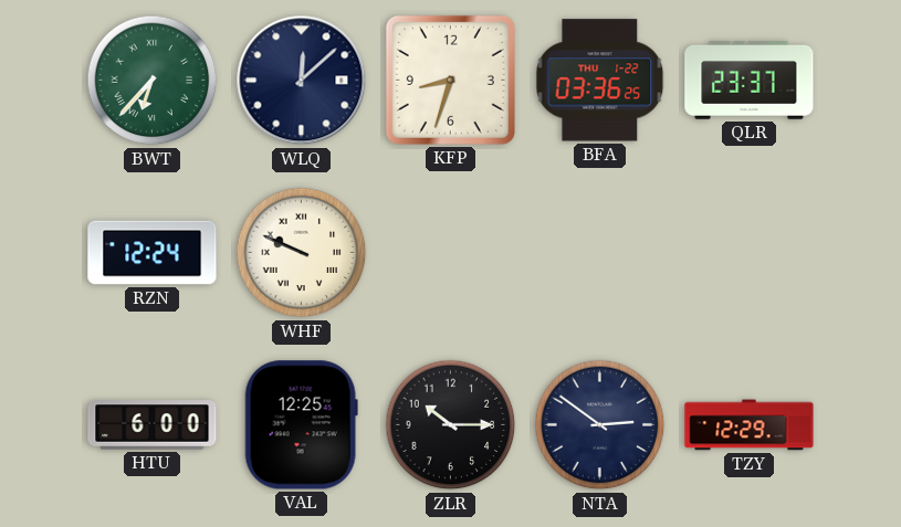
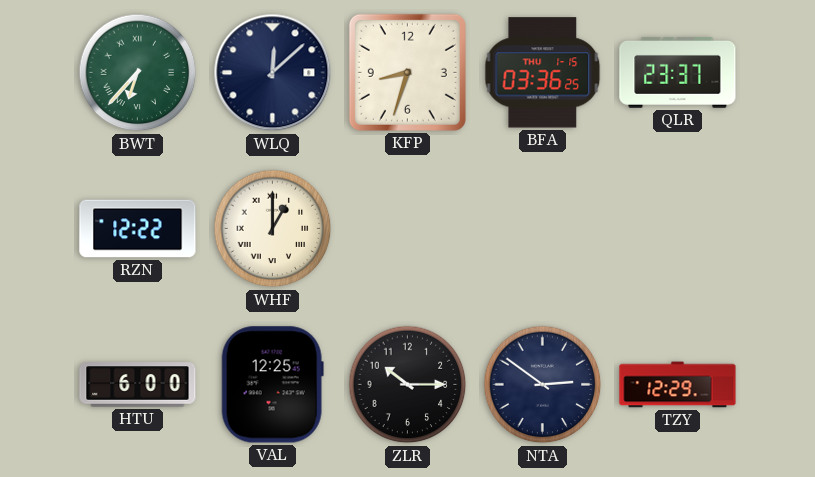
BFA date: THU 1-22 -> THU 1-15 (543, 73)
RZN: 12:24 -> 12:22 (138, 229)
WHF: 9:49 -> 1:00 (273, 229)
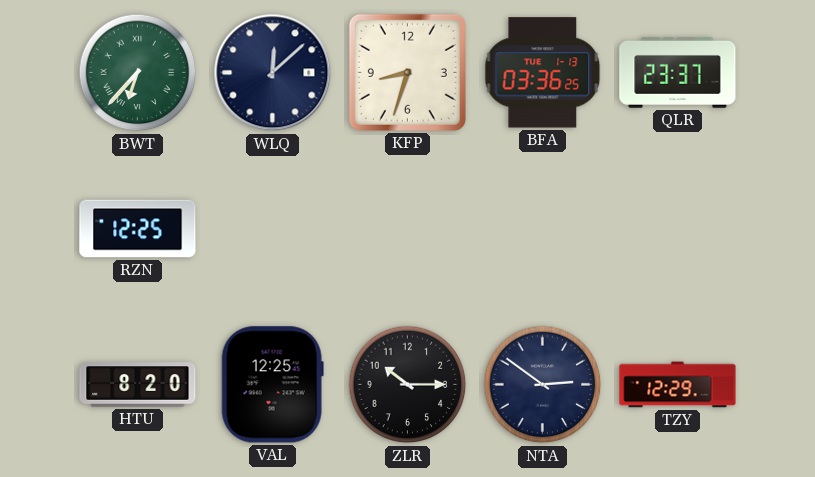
BFA date: THU 1-15 -> TUE 1-13 (543, 73)
RZN: 12:22 -> 12:25 (138, 229)
WHF: 1:00 -> none (273, 229)
HTU: 6:00 -> 8:20 (138, 385)
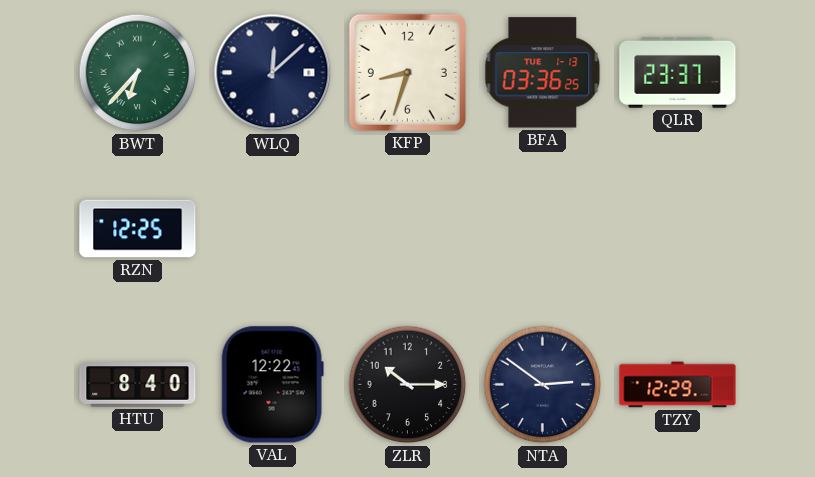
HTU: 8:20 -> 8:40 (138, 385)
VAL: 12:25 -> 12:22 (272, 385)
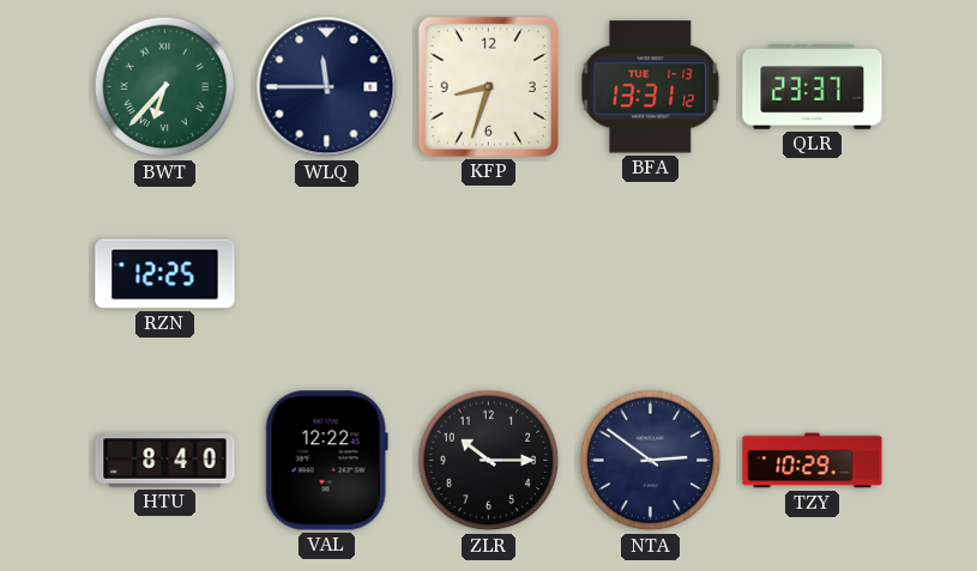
WLQ: 12:08 -> 11:45 (327, 87)
BFA: 03:36 -> 13:31 (651, 87)
TZY: 12:29 -> 10:29 (813, 461)
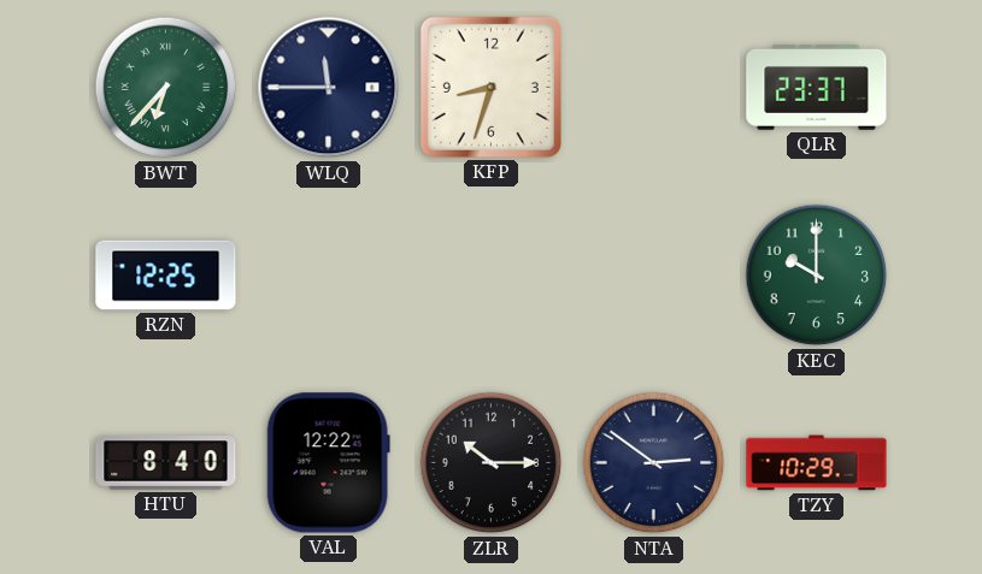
BFA: 13:31 -> none (651, 87)
KEC: none -> 10:00 (817, 276)
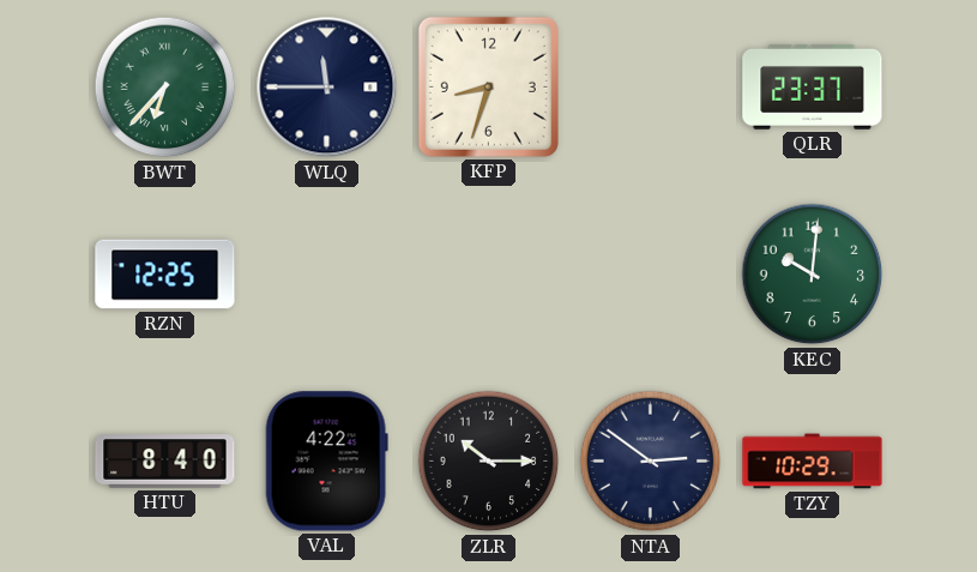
KEC: 10:00 -> 10:01 (813, 275)
VAL: 12:22 -> 4:22 (326, 462)
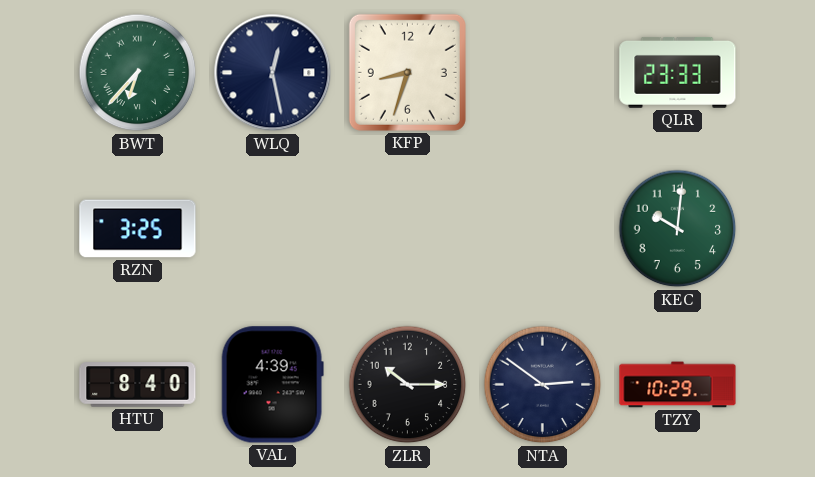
WLQ: 11:45 -> 12:28 (273, 73)
QLR: 23:37 -> 23:33 (678, 72)
RZN: 12:25 -> 3:25 (138, 229)
VAL: 4:22 -> 4:39 (272, 385)
